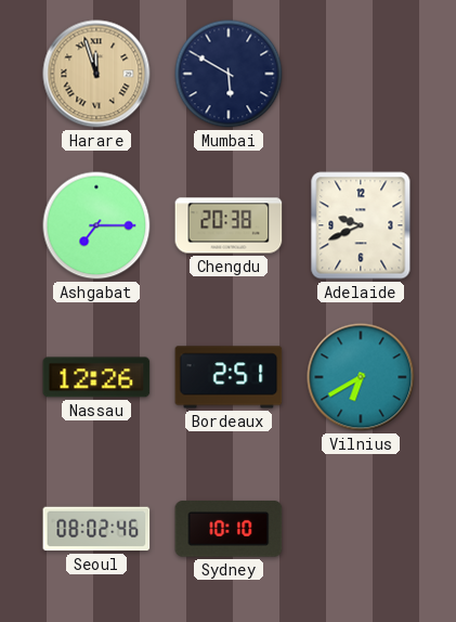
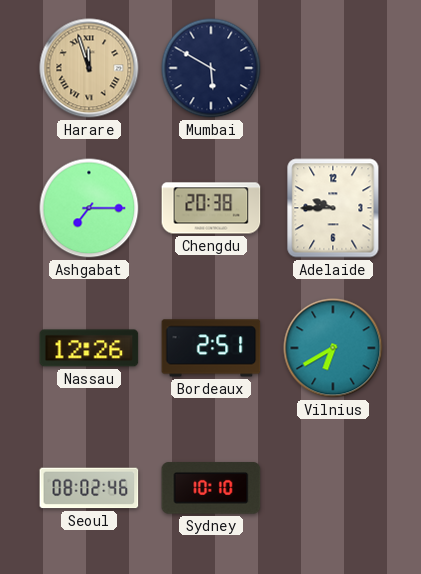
Adelaide: 9:41 -> 9:45 (333, 208)
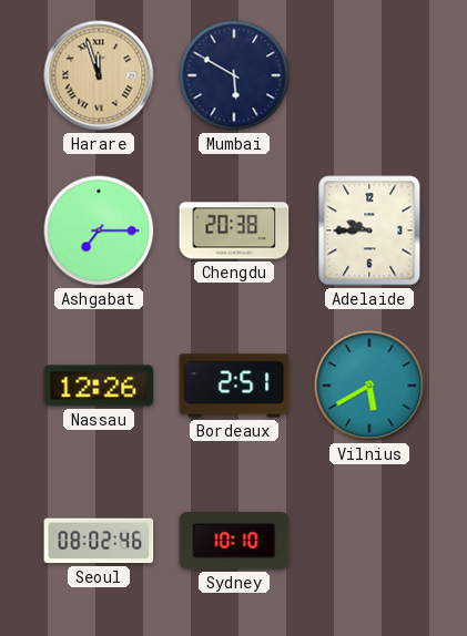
Vilnius: 6:40 -> 5:40 (369, 386)
